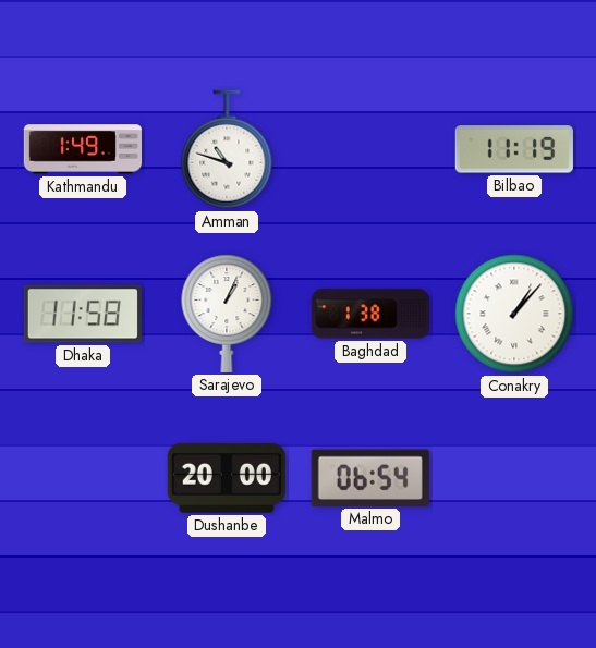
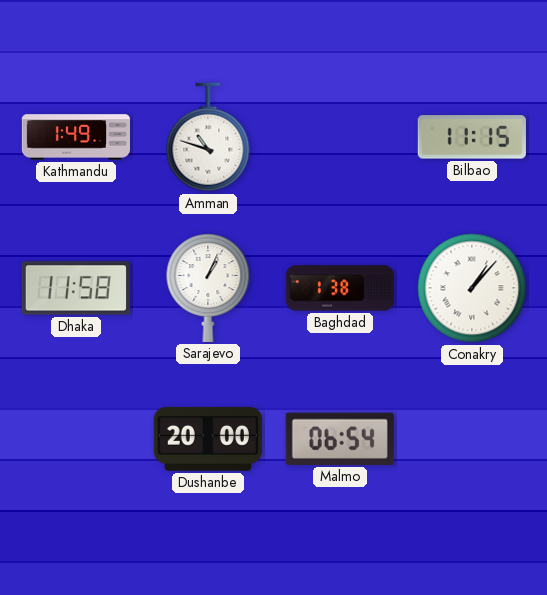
Bilbao: 11:19 -> 11:15 (472, 137)
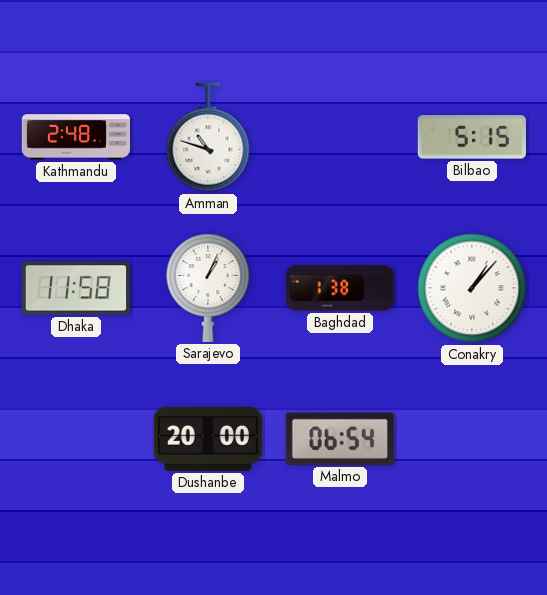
Kathmandu: 1:49 -> 2:48 (75, 137)
Bilbao: 11:15 -> 5:15 (472, 137)
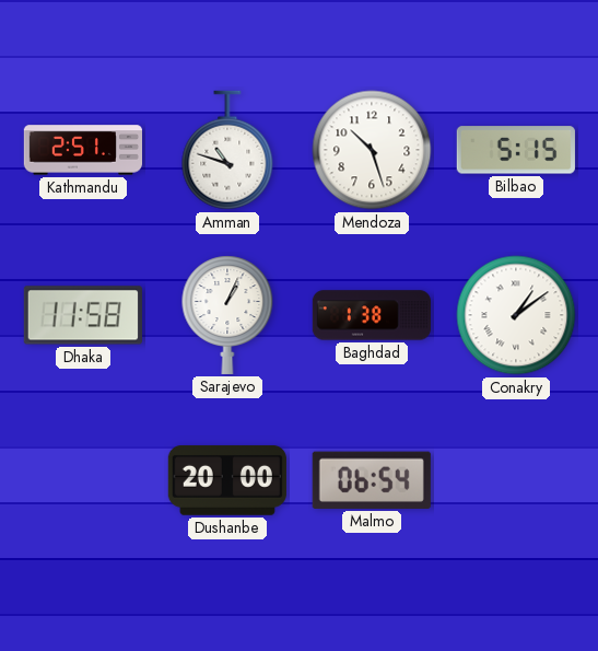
Kathmandu: 2:48 -> 2:51 (82, 150)
Mendoza: none -> 10:27 (372, 150)
Conakry: 1:07 -> 1:09 (516, 315)
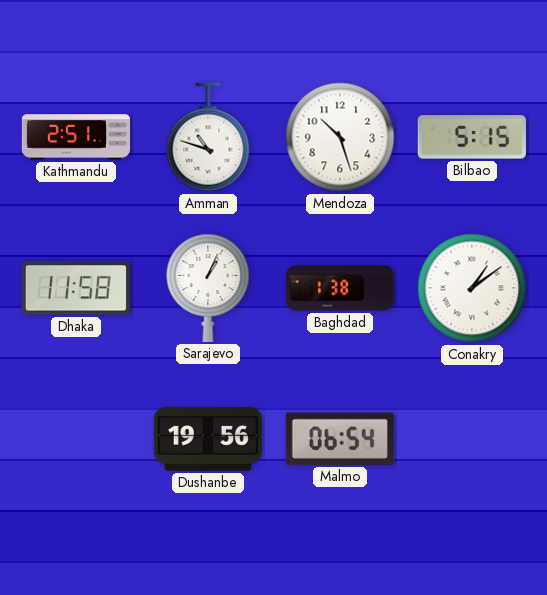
Dushanbe: 20:00 -> 19:56 (208, 439)
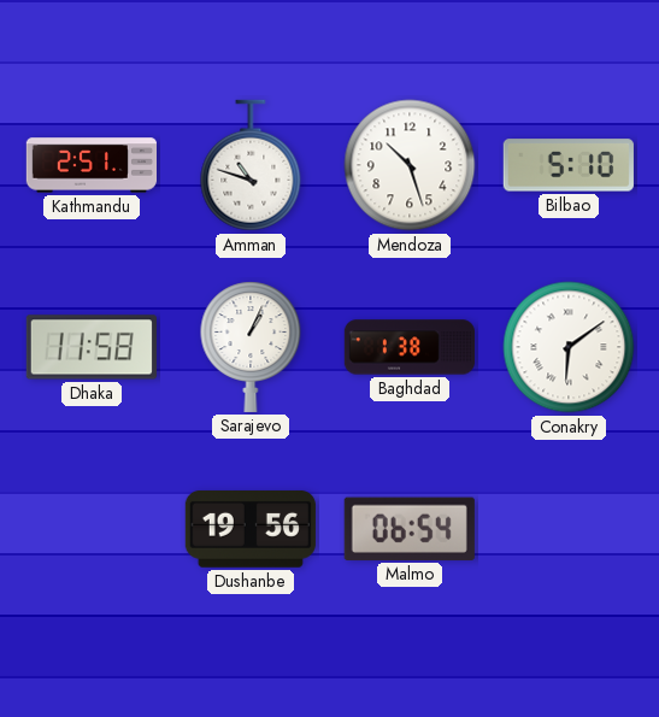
Bilbao: 5:15 -> 5:10 (569, 165)
Conakry: 1:09 -> 6:09 (569, 347)
